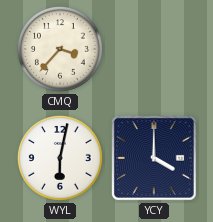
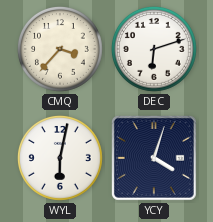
DEC: none -> 6:12 (154, 49)
YCY: 4:00 -> 4:03 (154, 158)
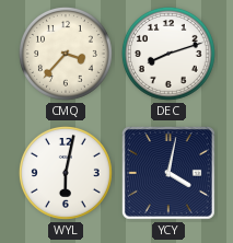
DEC: 6:12 -> 8:12 (168, 54)
YCY: 4:03 -> 4:02 (168, 173)
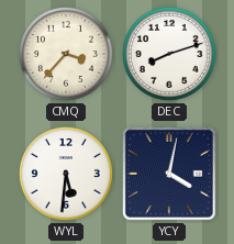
WYL: 6:02 -> 5:31 (66, 174)
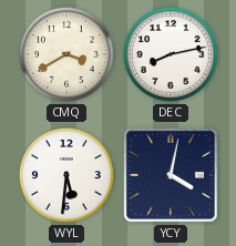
CMQ: 3:37 -> 3:40 (66, 54)
DEC: 8:12 -> 8:13 (171, 54)
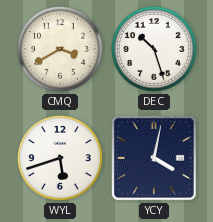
DEC: 8:13 -> 10:27 (154, 49)
WYL: 5:31 -> 5:42 (60, 158)
